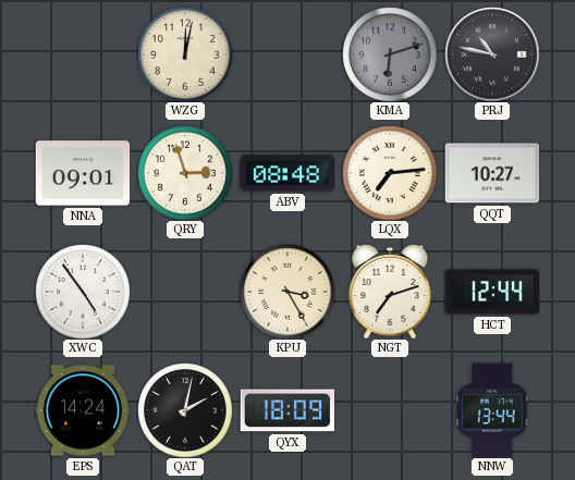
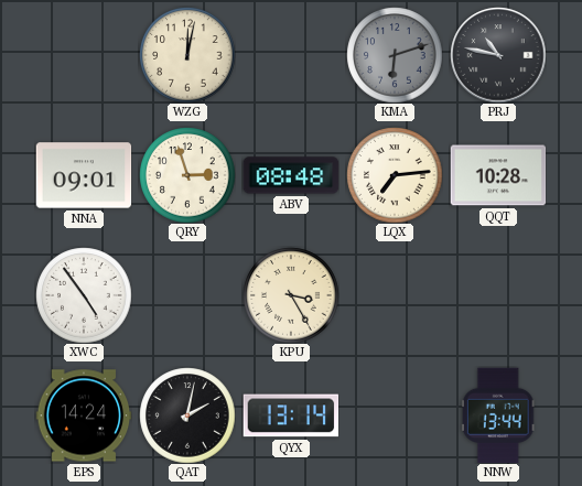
QQT: 10:27 -> 10:28 (498, 175)
NGT: 7:12 -> none (390, 292)
HCT: 12:44 -> none (492, 292)
QYX: 18:09 -> 13:14 (291, 415)
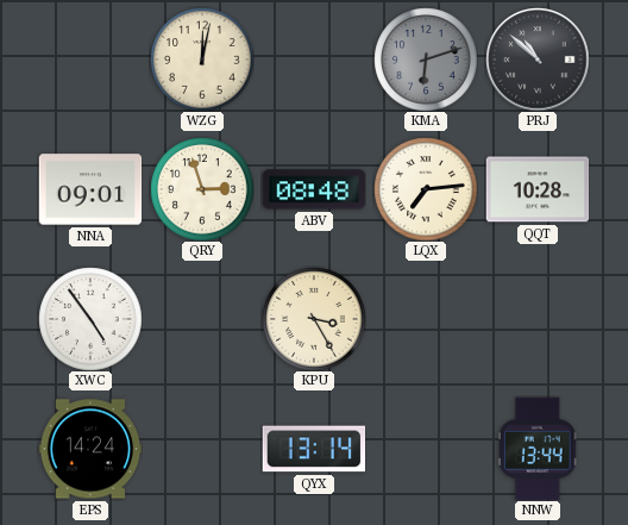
PRJ: 10:47 -> 10:52 (538, 60)
QAT: 2:02 -> none (187, 415)
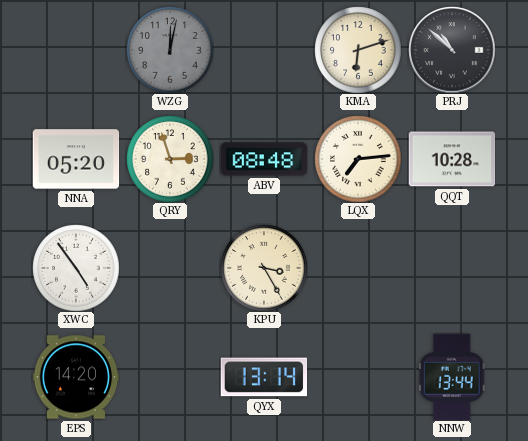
WZG dial: cream -> grey (170, 50)
KMA dial: grey -> cream (358, 50)
NNA: 09:01 -> 05:20 (76, 159)
EPS: 14:24 -> 14:20 (76, 377)
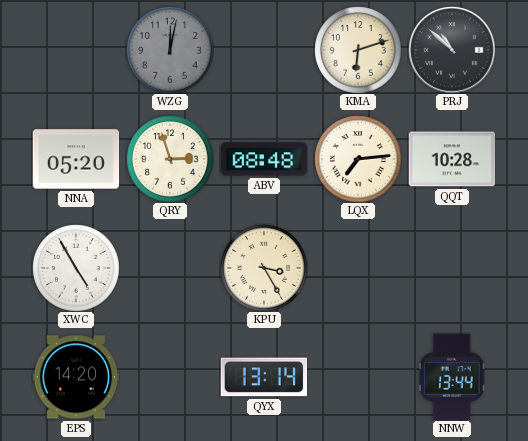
XWC: 4:54 -> 4:55 (76, 268)
